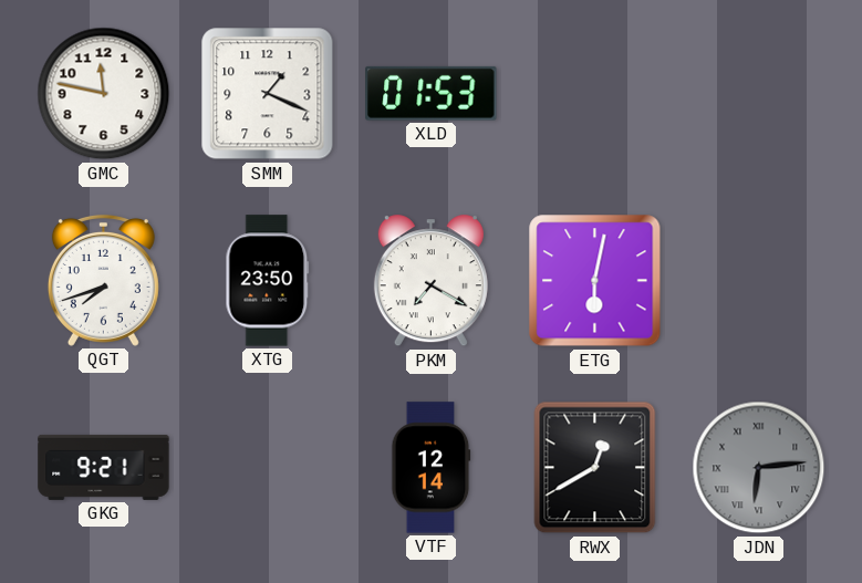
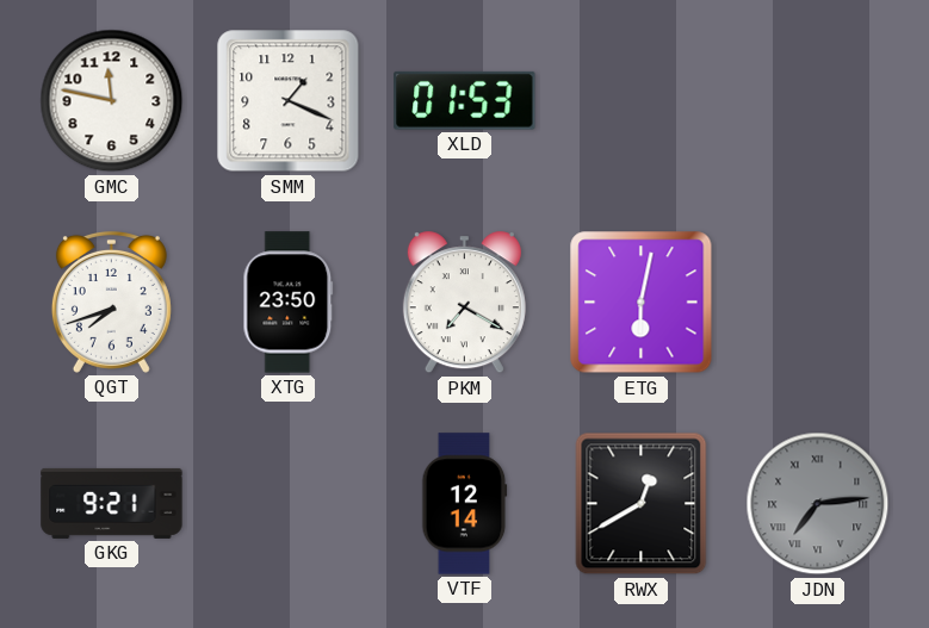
JDN: 6:14 -> 7:14 (818, 504)
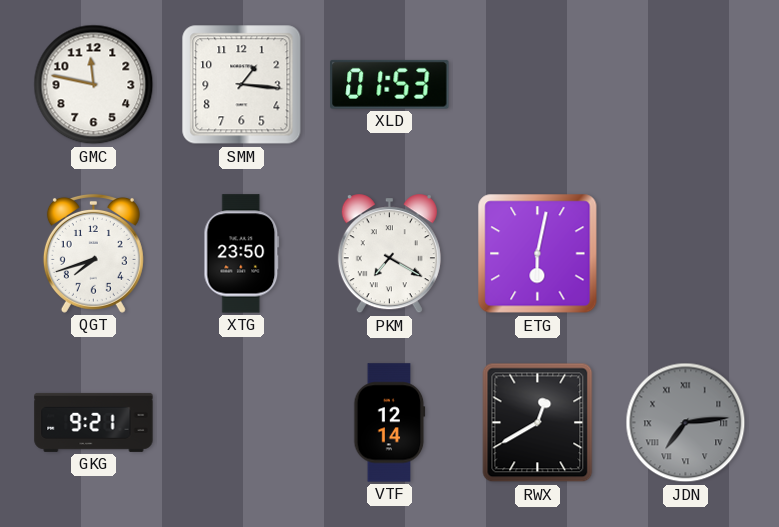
SMM: 1:19 -> 1:16 (242, 85)
